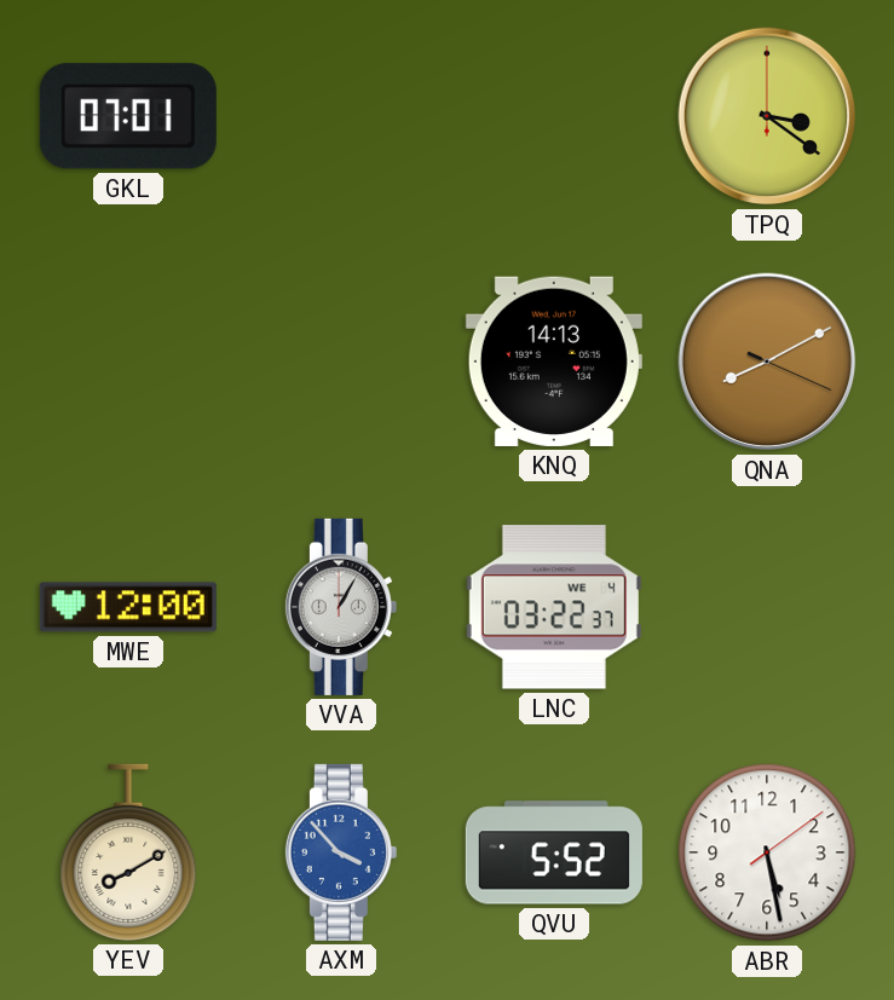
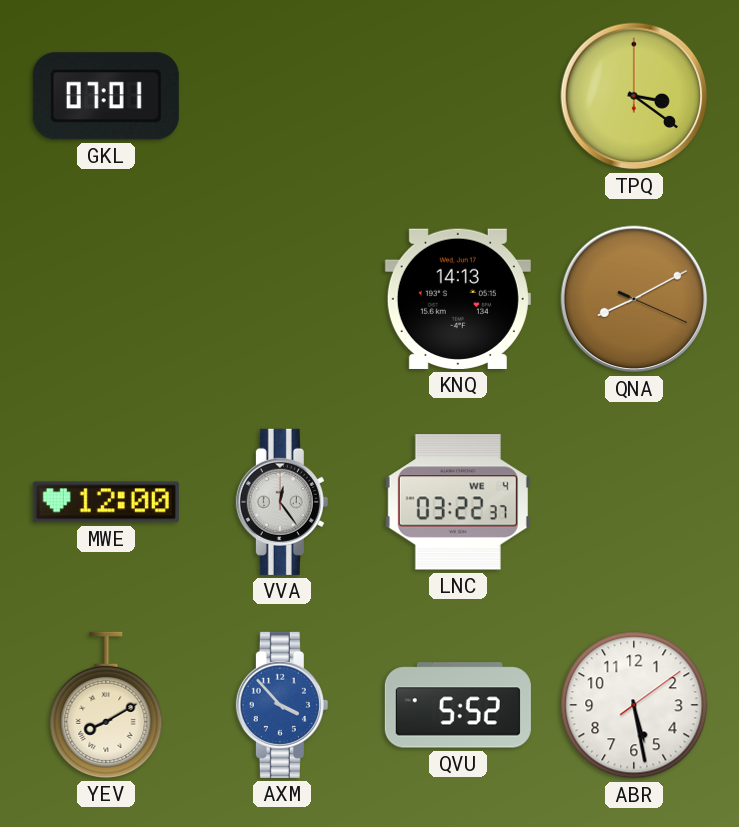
VVA: 1:05 -> 12:24 (282, 502)
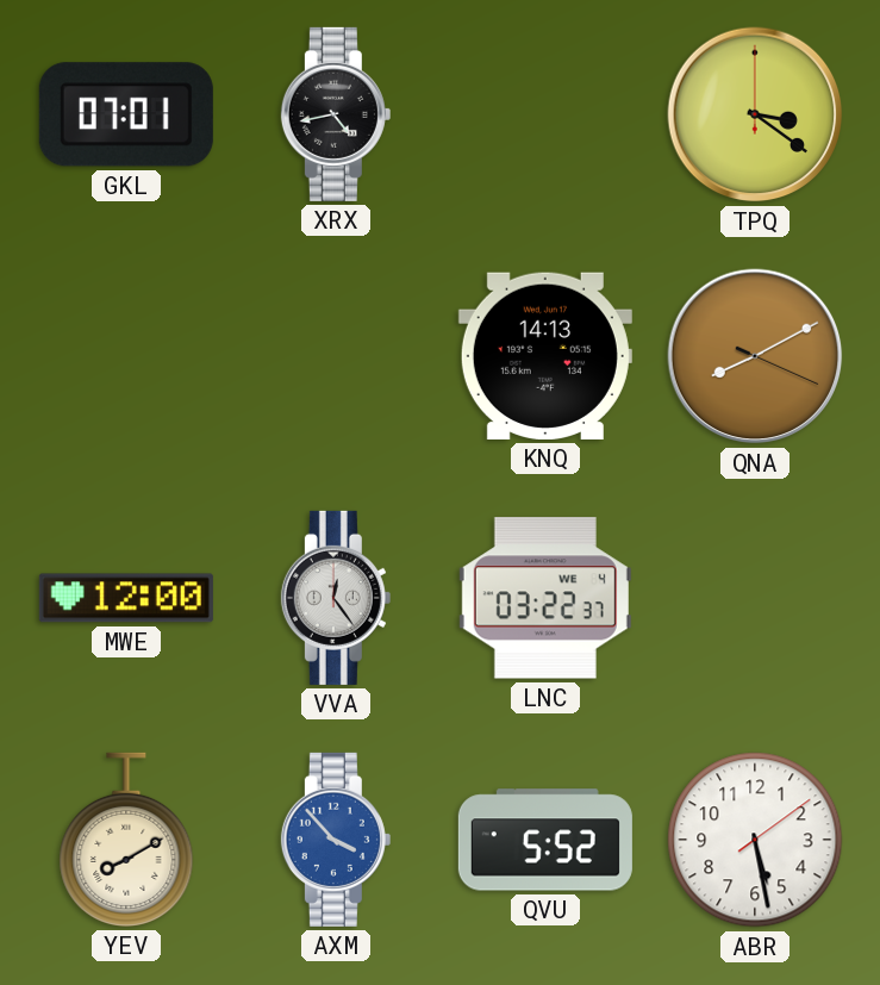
XRX: none -> 4:43 (336, 114)
